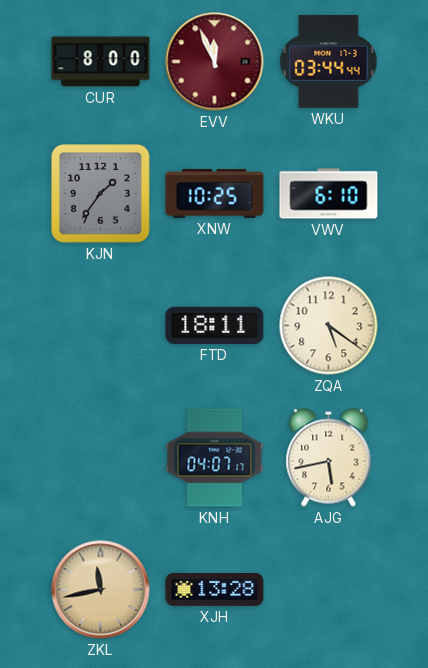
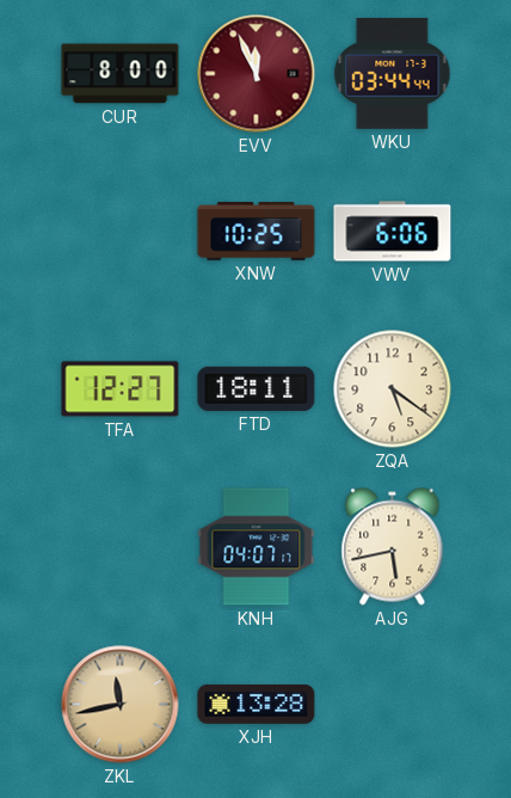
KJN: 1:36 -> none (101, 194)
VWV: 6:10 -> 6:06 (393, 232)
TFA: none -> 12:27 (121, 389)
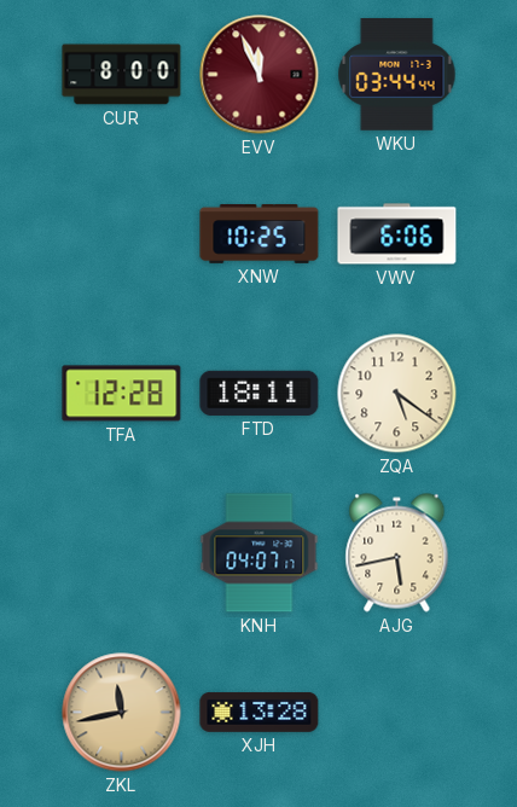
TFA: 12:27 -> 12:28 (122, 394)
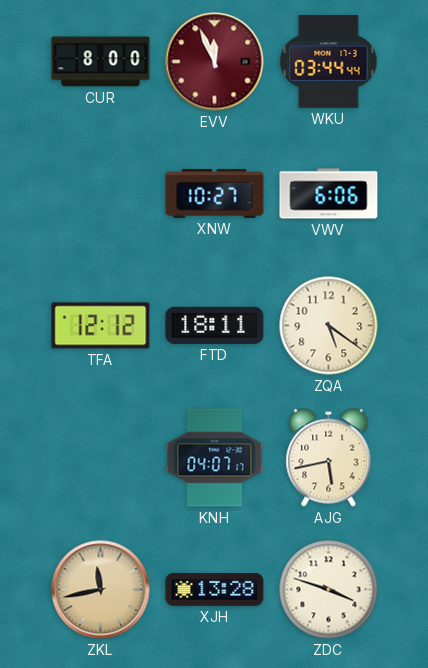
XNW: 10:25 -> 10:27 (215, 193)
TFA: 12:28 -> 12:12 (101, 326)
ZDC: none -> 3:48 (329, 590)
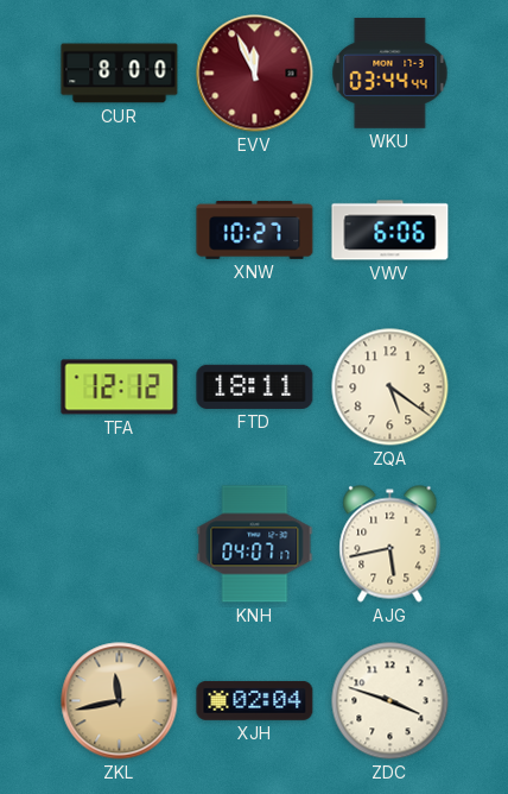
XJH: 13:28 -> 02:04 (255, 700)
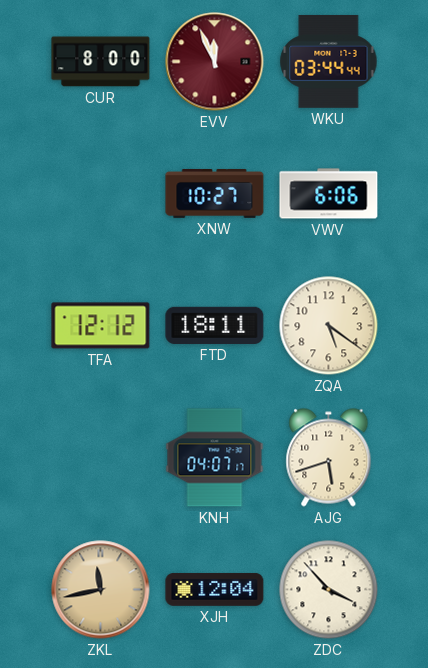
AJG: 5:43 -> 5:42 (329, 458)
XJH: 02:04 -> 12:04 (215, 589)
ZDC: 3:48 -> 3:53 (329, 590)
